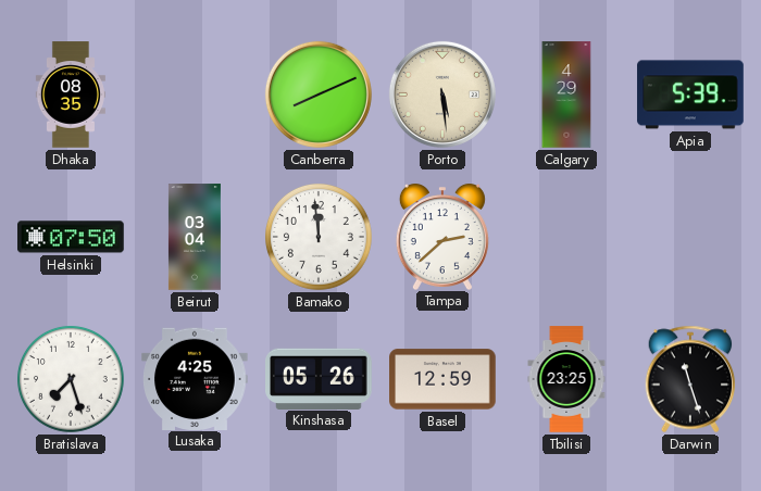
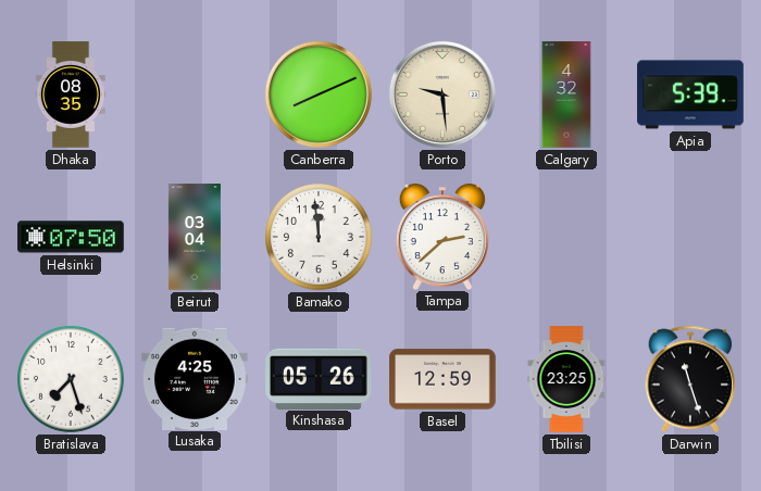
Porto: 5:29 -> 9:29 (442, 95)
Calgary: 4:29 -> 4:32 (566, 95)
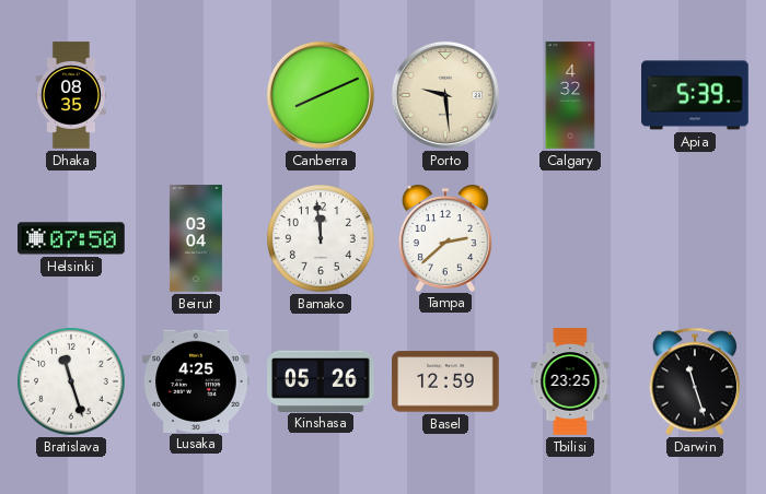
Bratislava: 7:27 -> 11:27 (72, 383)
